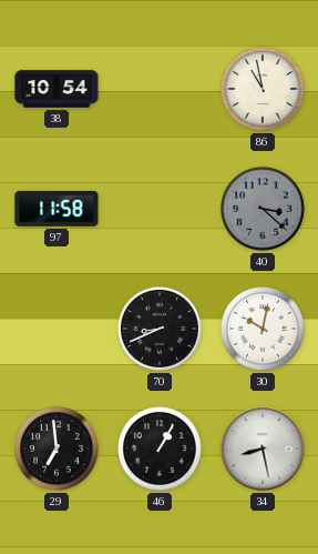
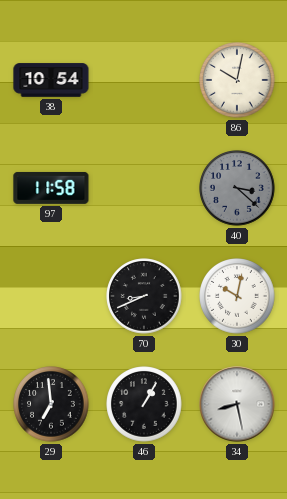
86: 10:58 -> 10:02 (237, 80)
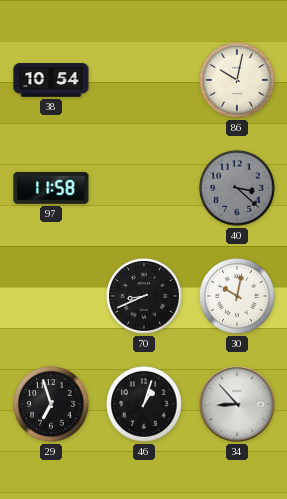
29: 6:59 -> 6:57 (51, 404)
46: 1:05 -> 1:03 (144, 404)
34: 8:28 -> 8:53 (237, 404)
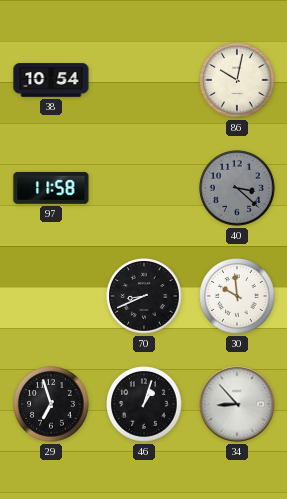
30: 10:02 -> 9:59 (237, 296)
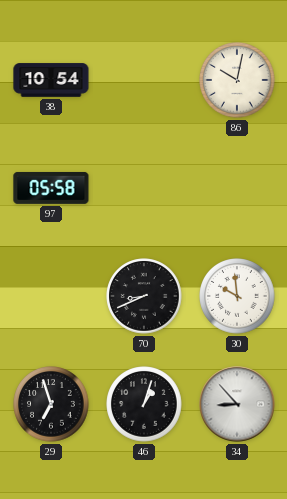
97: 11:58 -> 05:58 (51, 188)
40: 3:22 -> none (237, 188)
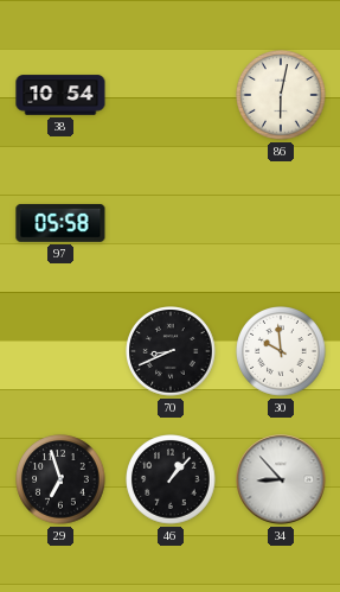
86: 10:02 -> 6:02 (281, 95)
46: 1:03 -> 1:07 (171, 479)
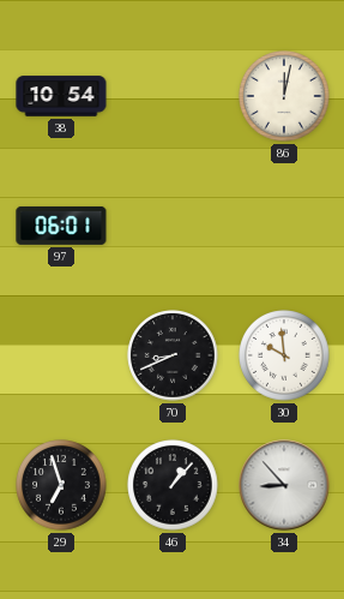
86: 6:02 -> 12:02 (284, 96)
97: 05:58 -> 06:01 (61, 226)
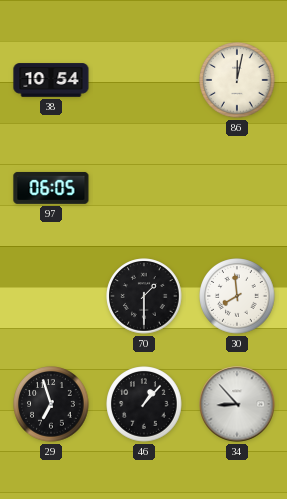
97: 06:01 -> 06:05 (51, 188)
70: 8:41 -> 1:30 (144, 296)
30: 9:59 -> 7:59 (237, 296)
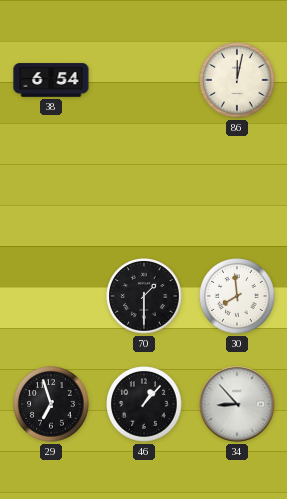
38: 10:54 -> 6:54 (51, 80)
97: 06:05 -> none (51, 188)
